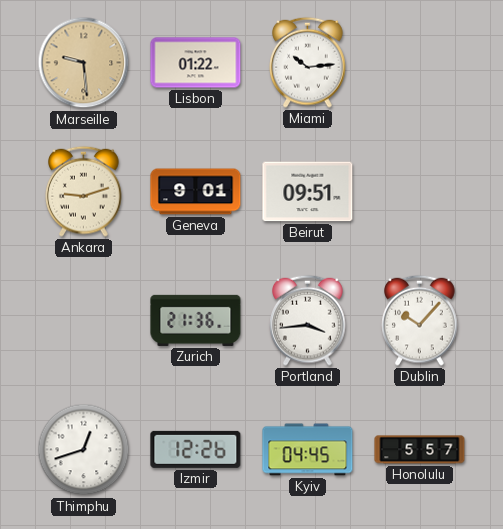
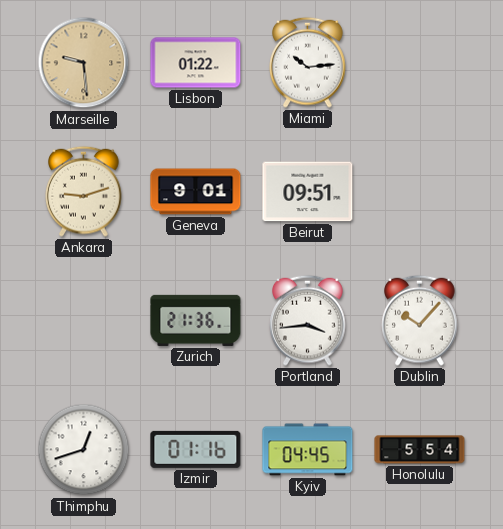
Izmir: 12:26 -> 01:16 (196, 449)
Honolulu: 5:57 -> 5:54 (420, 450)
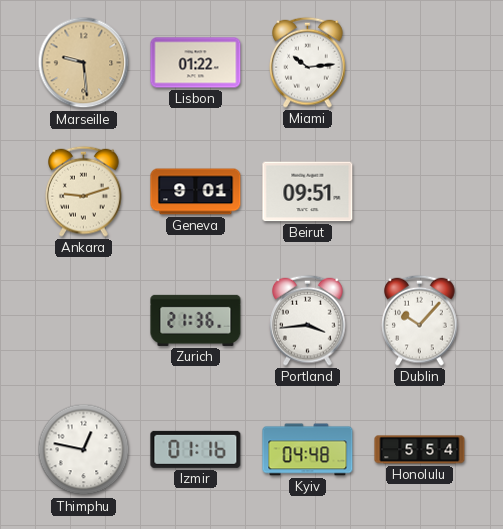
Thimphu: 12:42 -> 12:47 (84, 450)
Kyiv: 04:45 -> 04:48 (308, 450)
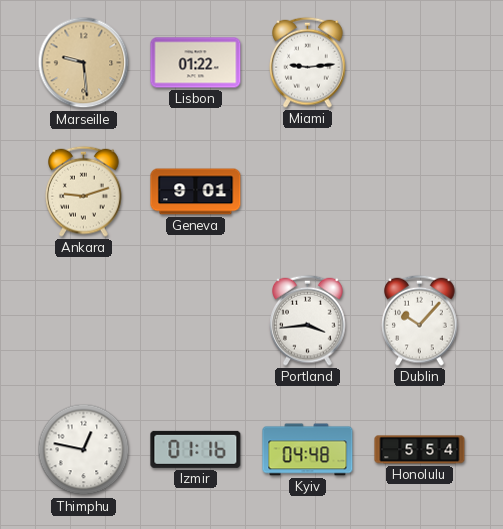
Miami: 10:14 -> 9:14 (308, 62)
Beirut: 09:51 -> none (308, 192)
Zurich: 21:36 -> none (196, 320)
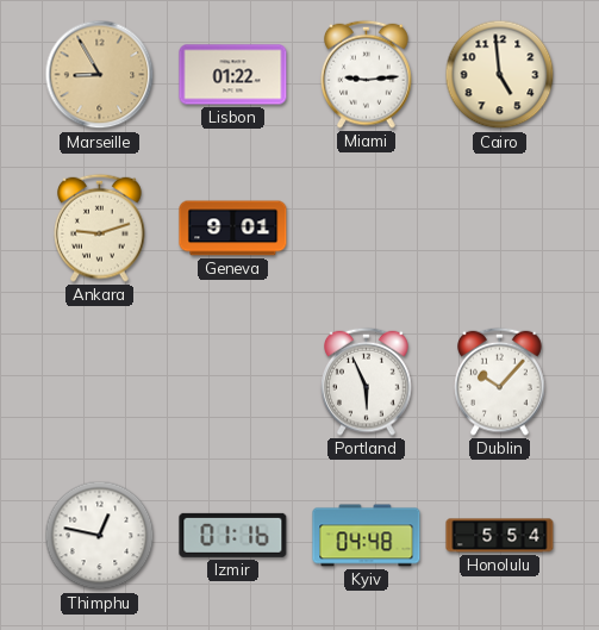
Marseille: 9:29 -> 8:55 (100, 75)
Cairo: none -> 4:59 (500, 75)
Portland: 3:44 -> 5:56 (367, 381)
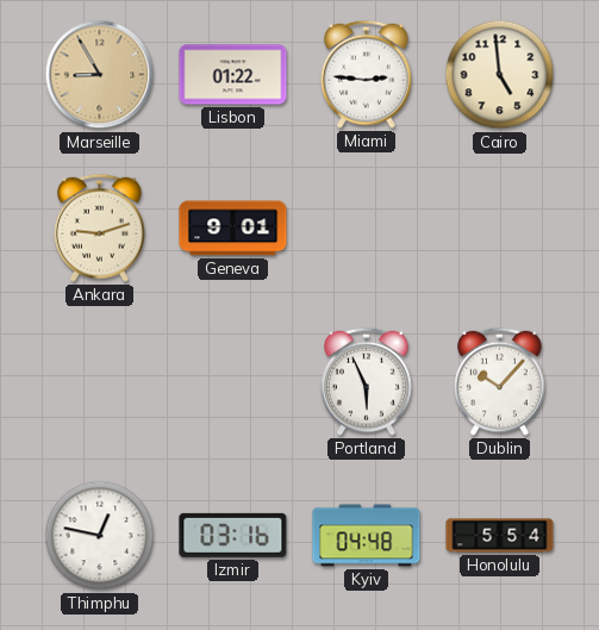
Miami: 9:14 -> 2:46 (367, 74)
Izmir: 01:16 -> 03:16 (233, 535)
